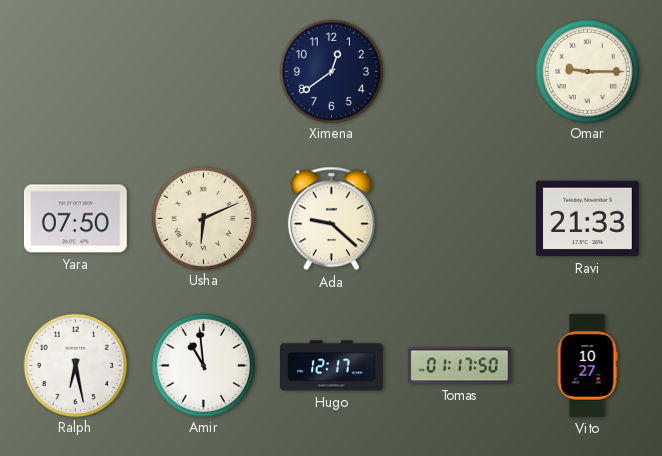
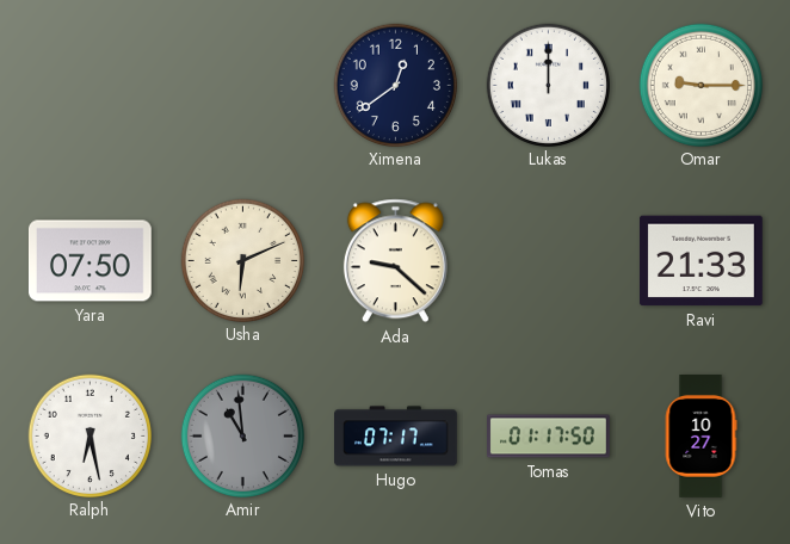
Lukas: none -> 12:00 (548, 85)
Amir dial: white -> grey (242, 435)
Hugo: 12:17 -> 07:17 (396, 437)
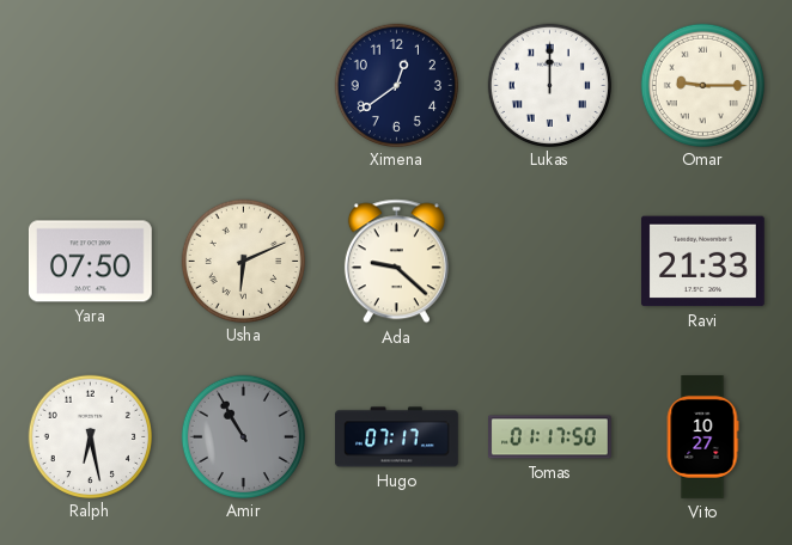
Amir: 10:59 -> 10:55 (243, 436)
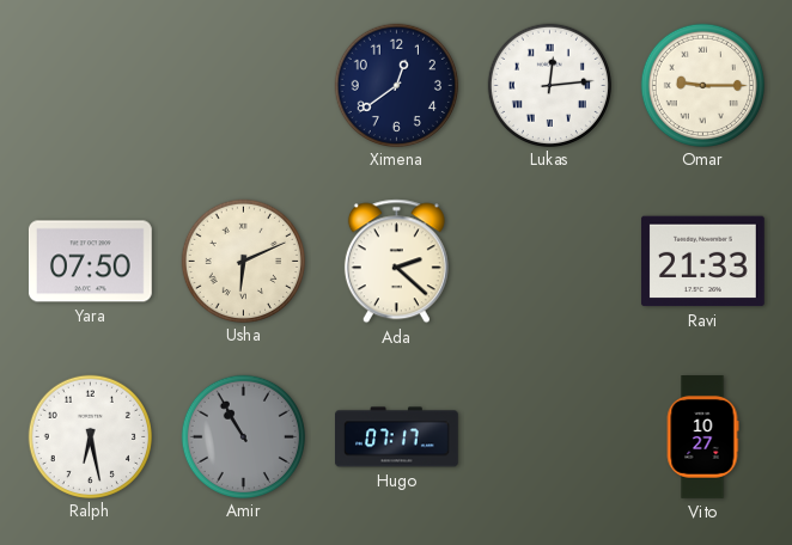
Lukas: 12:00 -> 12:14 (549, 85)
Ada: 9:22 -> 2:22 (396, 262)
Tomas: 01:17 -> none (550, 437)
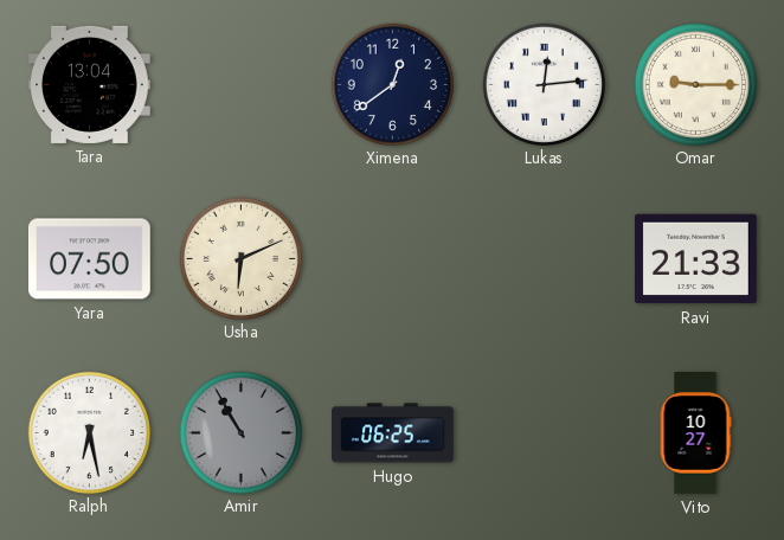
Tara: none -> 13:04 (89, 84)
Ada: 2:22 -> none (396, 262)
Hugo: 07:17 -> 06:25 (393, 433)
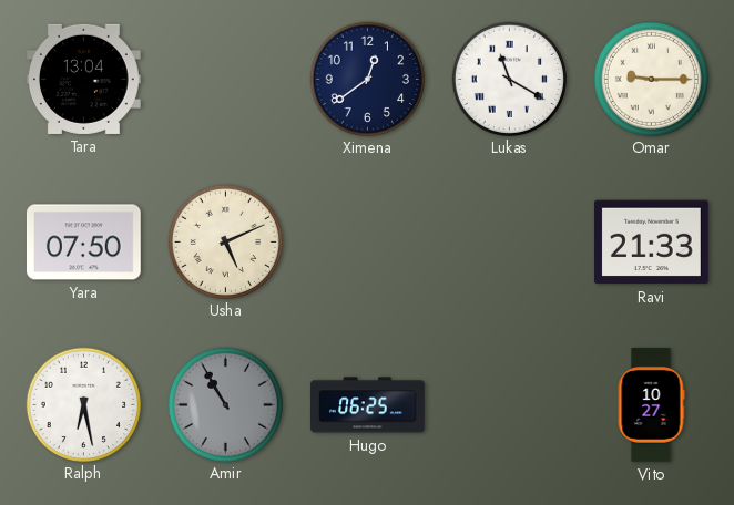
Lukas: 12:14 -> 11:20 (509, 79)
Usha: 6:11 -> 5:11 (225, 241)
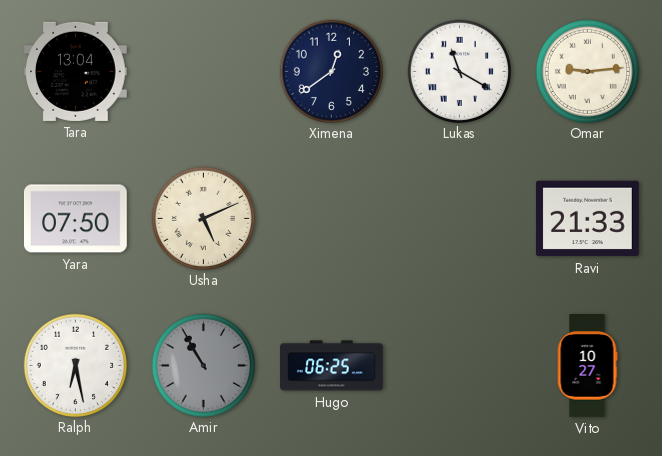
Omar: 9:15 -> 9:14 (587, 71)
